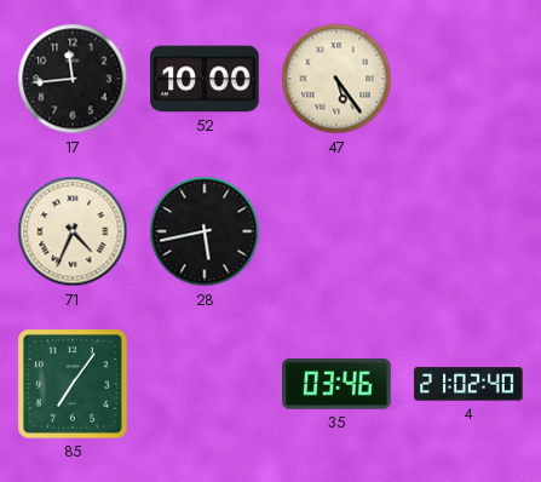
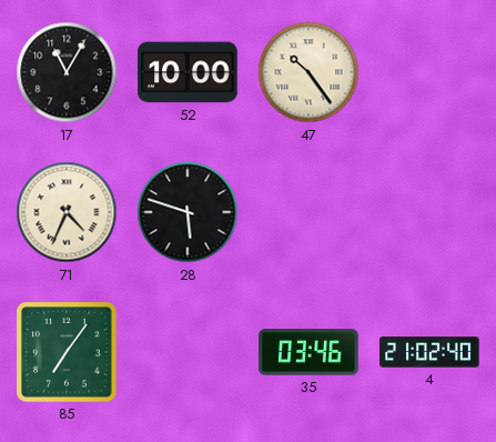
17: 11:44 -> 11:05 (67, 72)
47: 5:24 -> 10:24 (308, 72)
28: 5:43 -> 5:48 (188, 212)
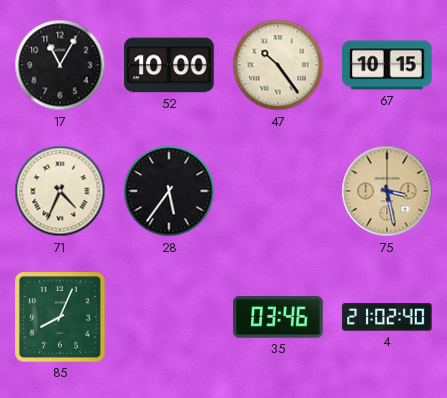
67: none -> 10:15 (387, 65)
28: 5:48 -> 5:36 (169, 191)
75: none -> 3:28 (387, 191)
85: 7:06 -> 8:04 (60, 317)
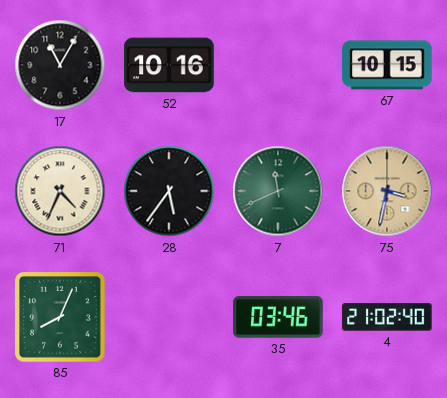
52: 10:00 -> 10:16 (169, 65)
47: 10:24 -> none (278, 65)
7: none -> 11:41 (278, 191)
75: 3:28 -> 3:32 (387, 191)
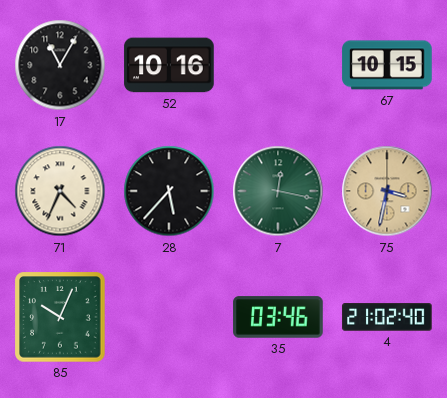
28: 5:36 -> 5:37 (169, 191)
7: 11:41 -> 12:17 (278, 191)
85: 8:04 -> 10:04 (60, 317)
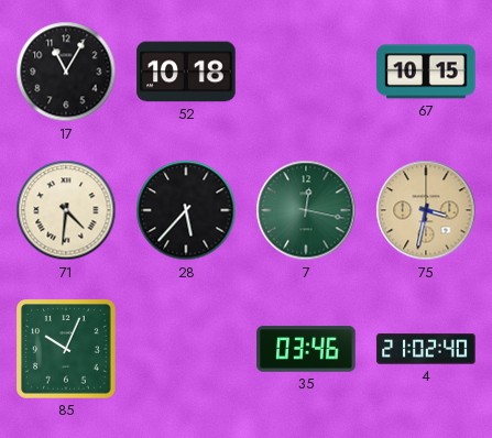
52: 10:16 -> 10:18 (186, 72)
71: 4:34 -> 4:31 (66, 210)
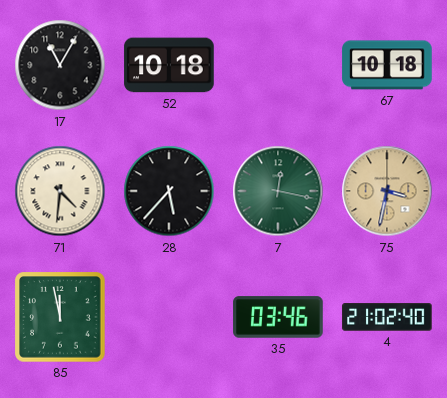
67: 10:15 -> 10:18 (387, 65)
85: 10:04 -> 11:58 (60, 317)
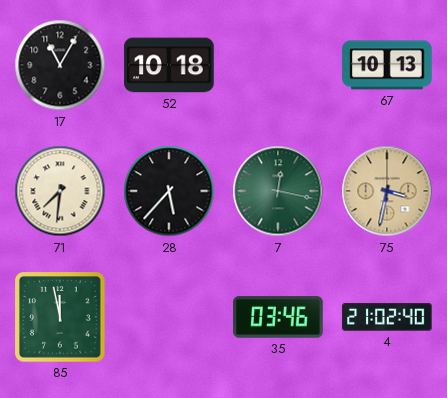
67: 10:18 -> 10:13 (387, 65)
71: 4:31 -> 7:31 (60, 191)
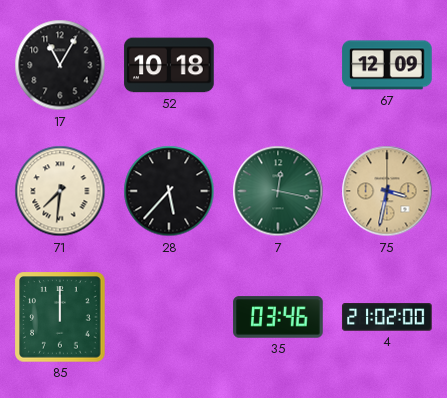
67: 10:13 -> 12:09 (387, 65)
85: 11:58 -> 12:00 (60, 317)
4: 21:02:40 -> 21:02:00 (387, 317)
